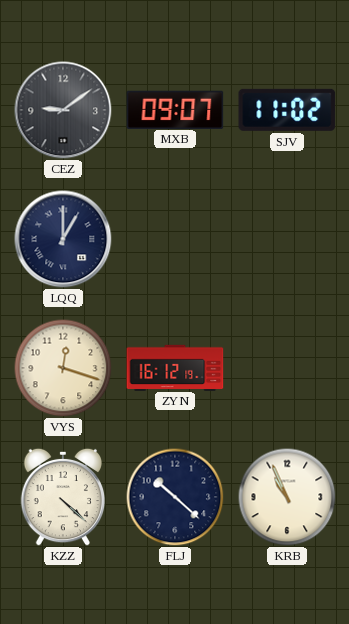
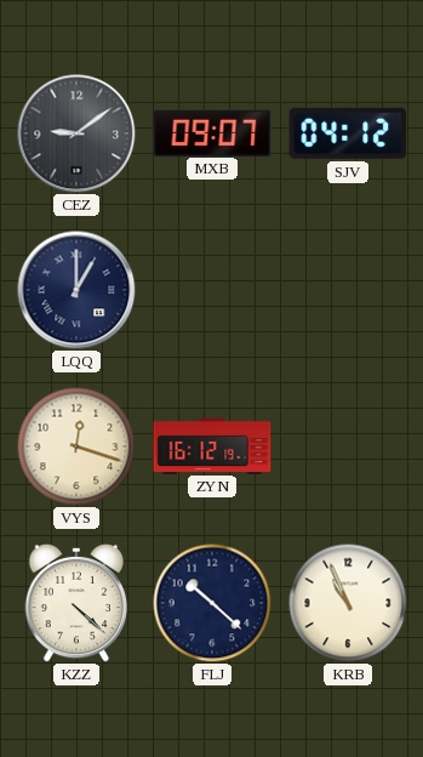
SJV: 11:02 -> 04:12 (348, 133)
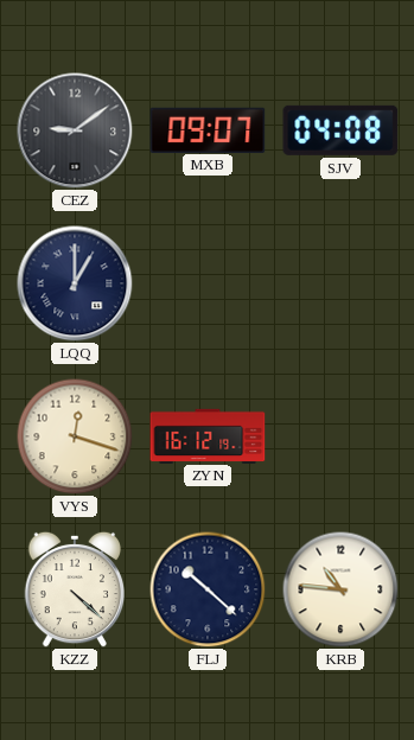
SJV: 04:12 -> 04:08 (340, 130)
KRB: 10:56 -> 10:46 (340, 589)
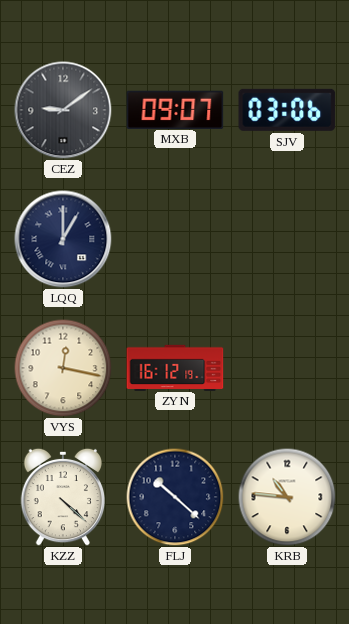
SJV: 04:08 -> 03:06 (287, 110)
VYS: 12:18 -> 12:17 (63, 368)
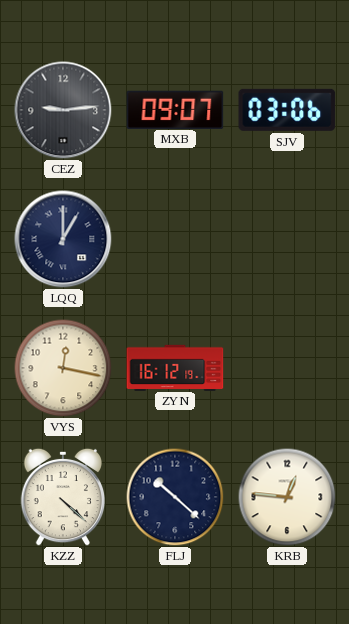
CEZ: 9:09 -> 9:14 (63, 110)
KRB: 10:46 -> 12:46 (287, 497)
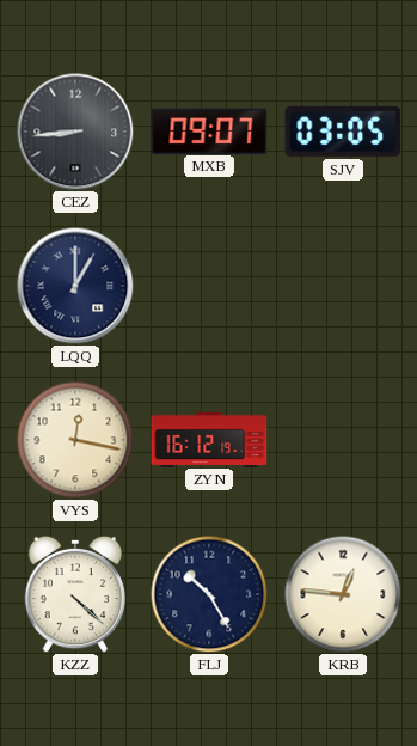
CEZ: 9:14 -> 8:44 (75, 132)
SJV: 03:06 -> 03:05 (343, 132)
FLJ: 10:22 -> 10:25 (209, 594)
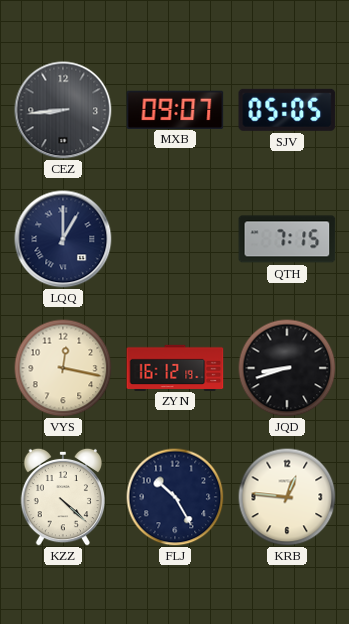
SJV: 03:05 -> 05:05 (287, 110)
QTH: none -> 7:15 (287, 239)
JQD: none -> 8:42 (287, 368)
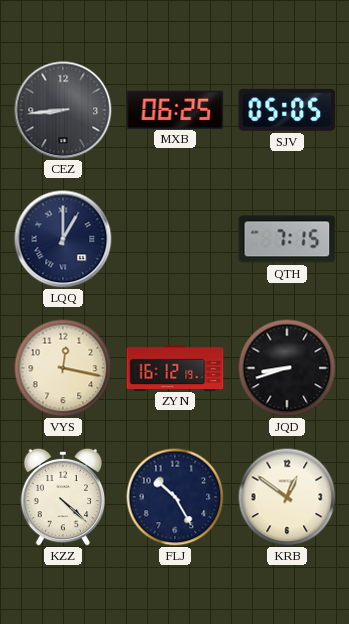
MXB: 09:07 -> 06:25 (175, 109)
KRB: 12:46 -> 12:51 (287, 497)
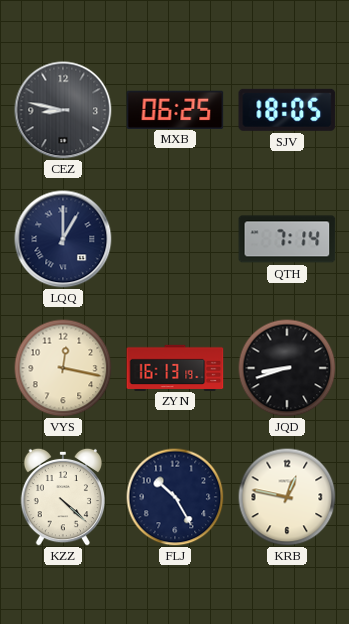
CEZ: 8:44 -> 8:47 (63, 110)
SJV: 05:05 -> 18:05 (287, 110)
QTH: 7:15 -> 7:14 (287, 239)
ZYN: 16:12 -> 16:13 (175, 367)
KRB: 12:51 -> 12:47 (287, 497)
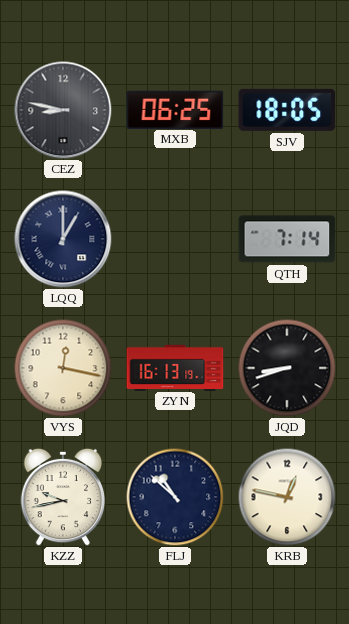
KZZ: 4:22 -> 9:43 (63, 497)
FLJ: 10:25 -> 10:52 (175, 497)
